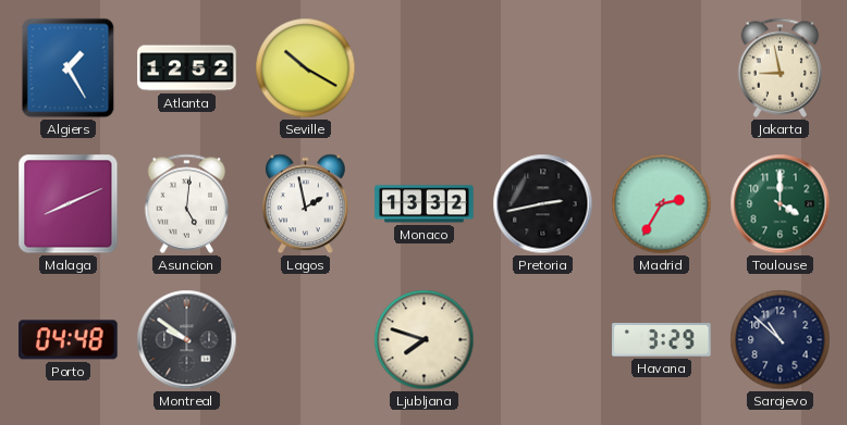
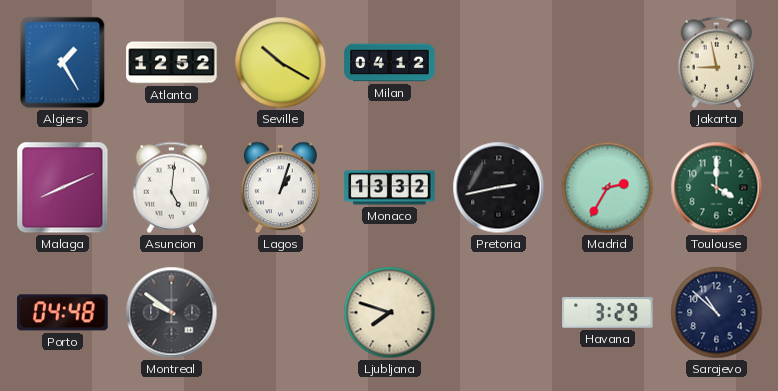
Milan: none -> 04:12 (390, 63)
Lagos: 1:58 -> 1:03 (280, 188)
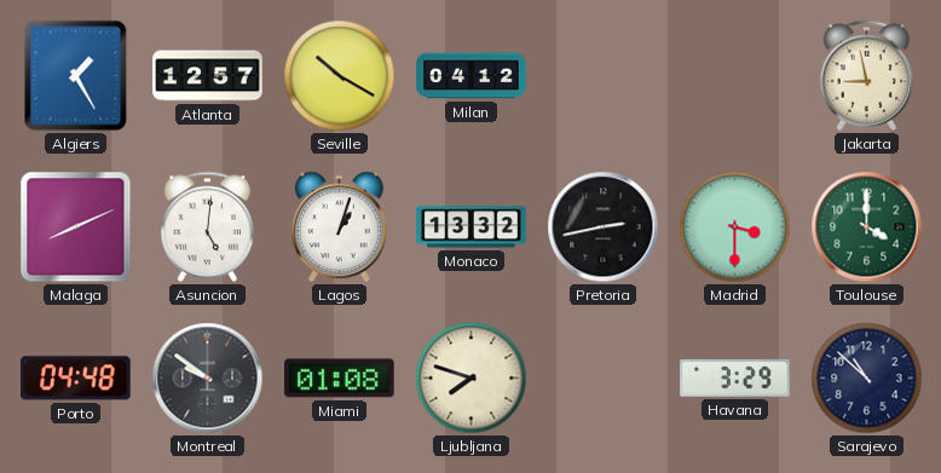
Atlanta: 12:52 -> 12:57 (208, 76)
Madrid: 2:35 -> 3:30 (735, 227)
Miami: none -> 01:08 (340, 379)
